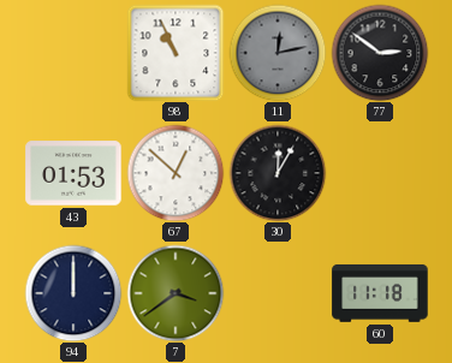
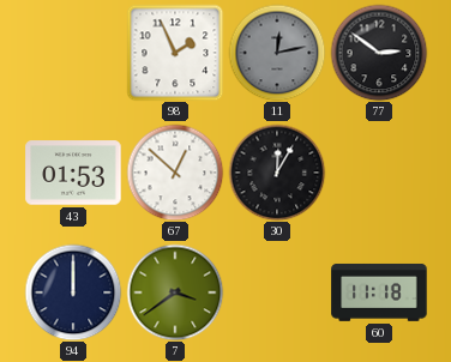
98: 10:56 -> 1:56 (175, 53)
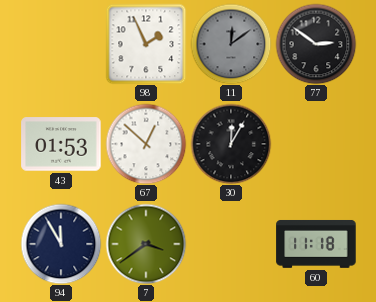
11: 12:13 -> 12:09 (231, 44)
94: 12:00 -> 11:55 (61, 244)
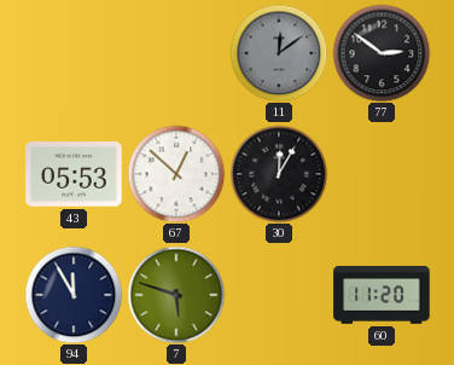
98: 1:56 -> none (146, 44)
43: 01:53 -> 05:53 (74, 174)
7: 3:39 -> 5:48 (176, 295)
60: 11:18 -> 11:20 (382, 295)
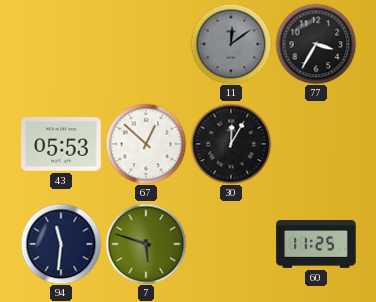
77: 2:51 -> 3:35 (316, 44)
94: 11:55 -> 11:31 (61, 244)
60: 11:20 -> 11:25 (316, 244)
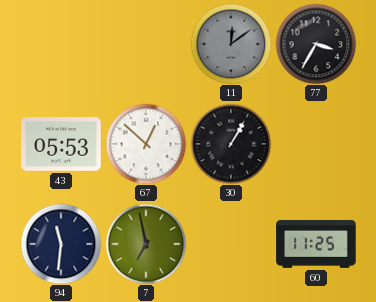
30: 12:05 -> 1:05 (231, 144)
7: 5:48 -> 6:58 (146, 244)
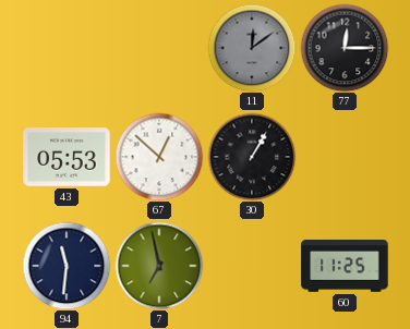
77: 3:35 -> 12:15 (345, 48)
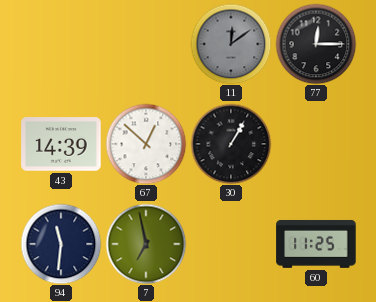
43: 05:53 -> 14:39 (61, 144)
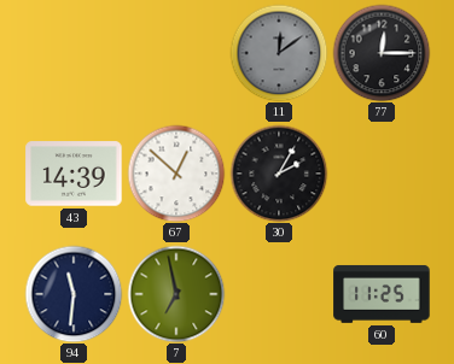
30: 1:05 -> 2:05 (279, 174)
